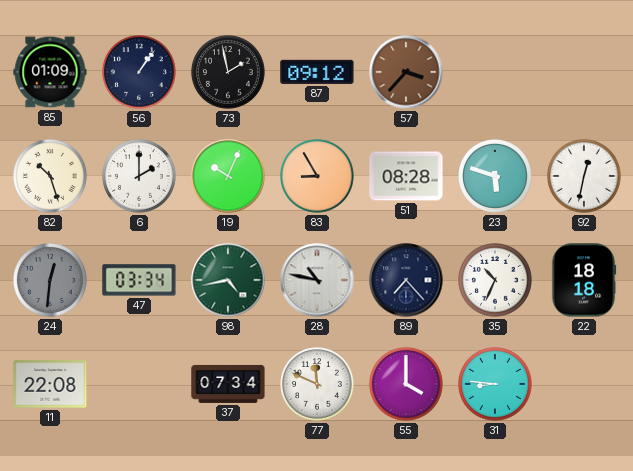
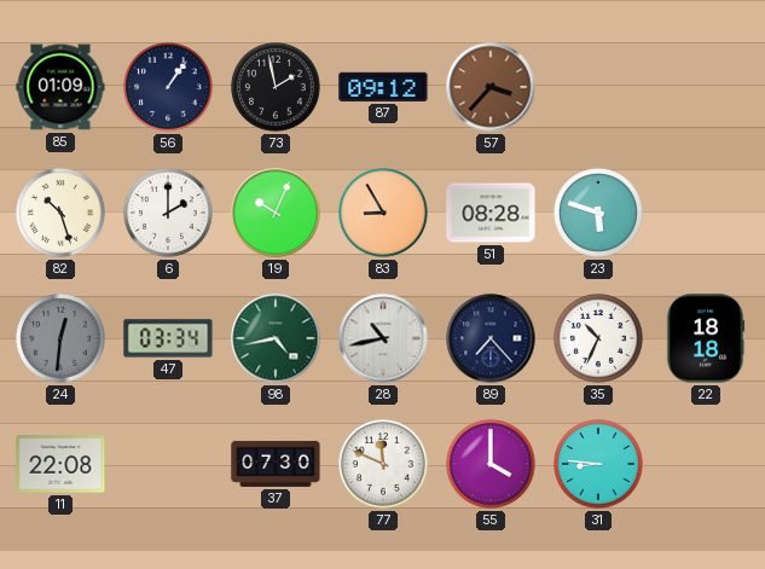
92: 12:32 -> none (585, 177)
28: 10:47 -> 10:43 (383, 338)
37: 07:34 -> 07:30 (276, 464)
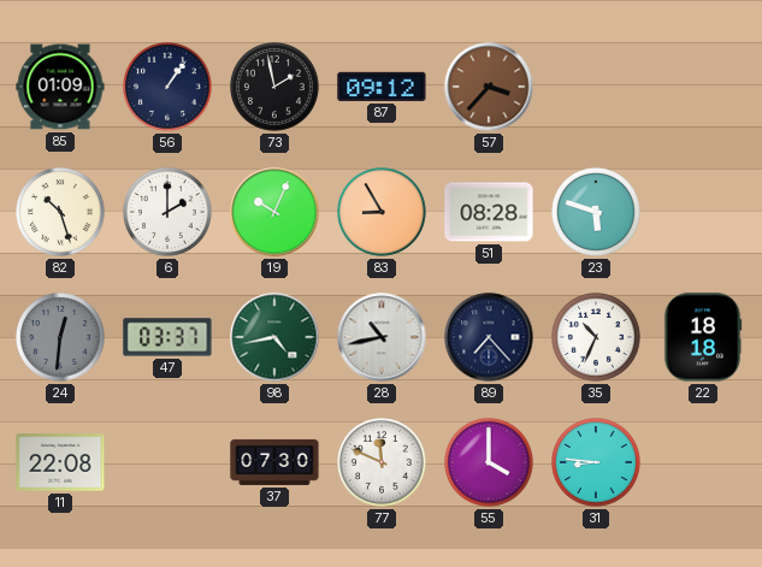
47: 03:34 -> 03:37 (167, 337)
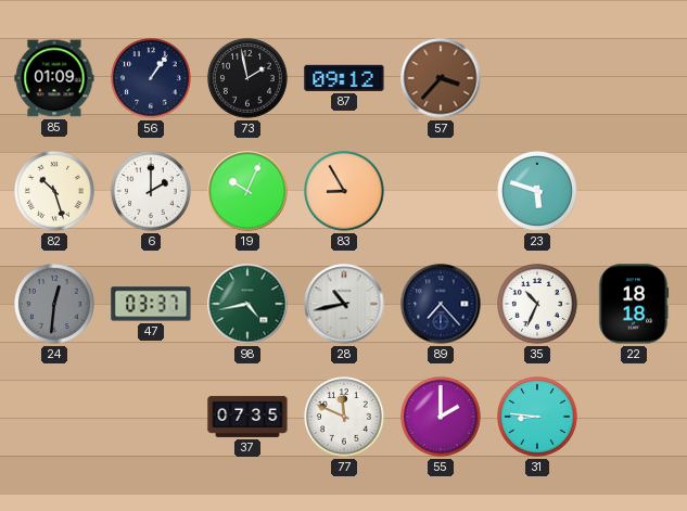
51: 08:28 -> none (489, 212)
11: 22:08 -> none (60, 462)
37: 07:30 -> 07:35 (247, 417)
55: 4:00 -> 2:00 (442, 418)
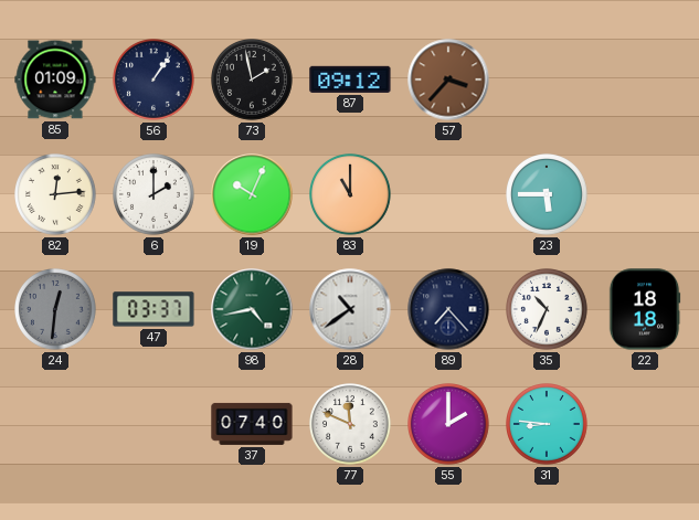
82: 10:27 -> 12:14 (56, 195)
83: 8:55 -> 11:00 (351, 195)
23: 5:48 -> 5:45 (548, 195)
28: 10:43 -> 10:39 (350, 309)
37: 07:35 -> 07:40 (252, 424)
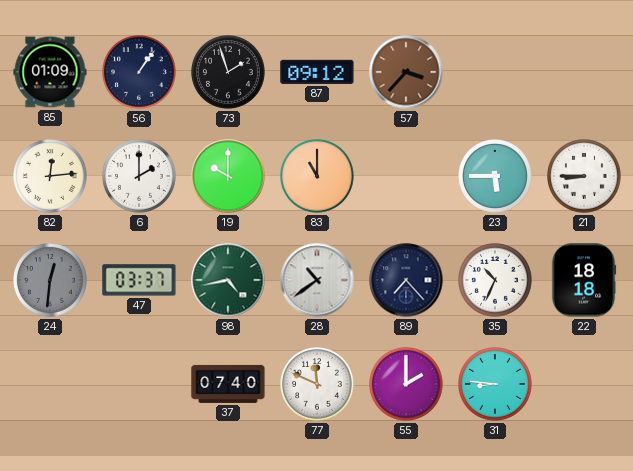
73: 1:58 -> 1:57 (229, 73)
19: 10:04 -> 10:00 (228, 176)
21: none -> 8:45 (585, 177)
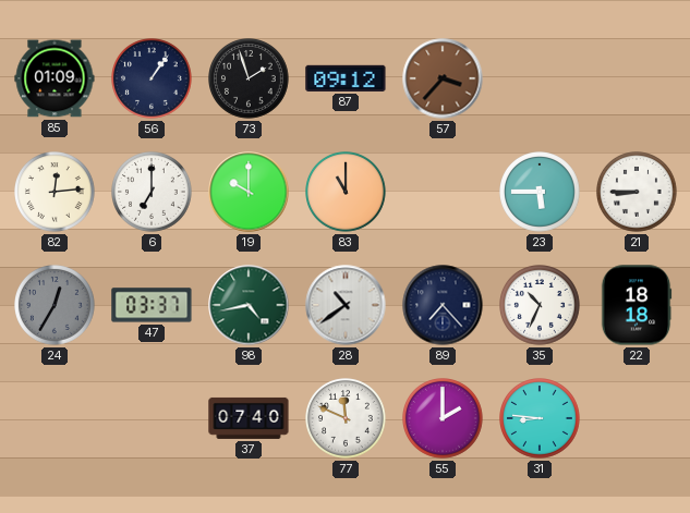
6: 2:00 -> 7:00 (153, 193)
24: 12:31 -> 12:35 (56, 306)
